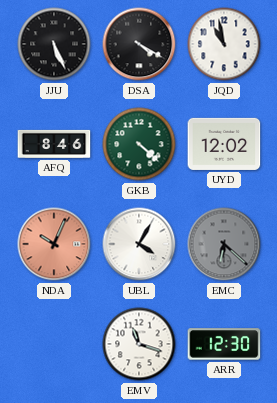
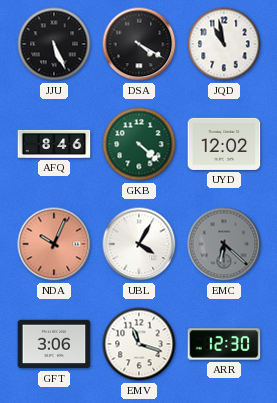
GFT: none -> 3:06 (54, 344)
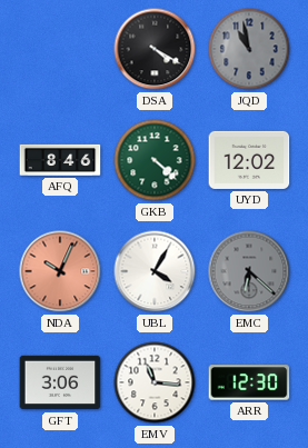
JJU: 5:26 -> none (54, 44)
JQD dial: white -> grey (249, 49)
EMV: 11:18 -> 11:16 (155, 382)
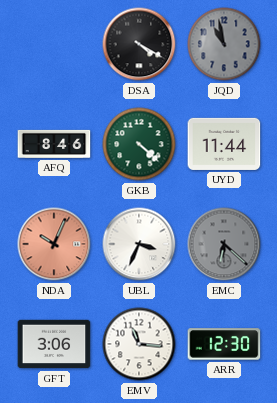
UYD: 12:02 -> 11:44 (224, 144)
UBL: 4:05 -> 3:34 (139, 244)
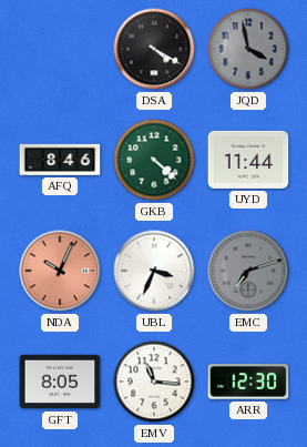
JQD: 10:58 -> 3:58 (248, 49)
EMC: 6:22 -> 7:12 (248, 271)
GFT: 3:06 -> 8:05 (60, 382)
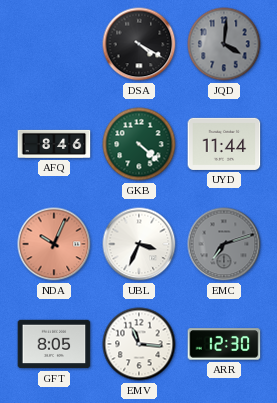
JQD: 3:58 -> 4:01 (224, 44)
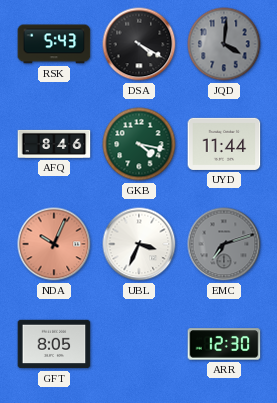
RSK: none -> 5:43 (54, 44)
GKB: 4:22 -> 4:17 (139, 144)
EMV: 11:16 -> none (139, 344)
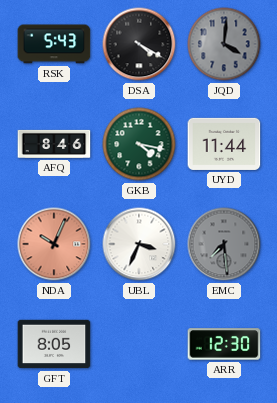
EMC: 7:12 -> 7:29 (224, 244)
